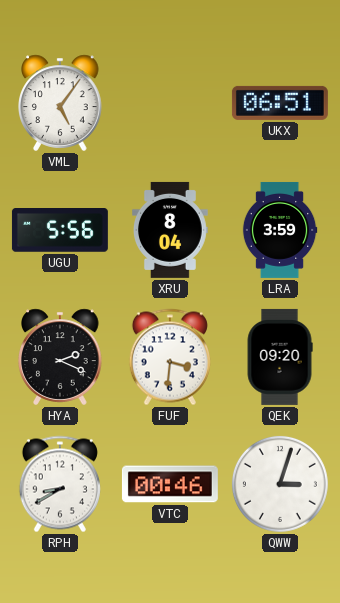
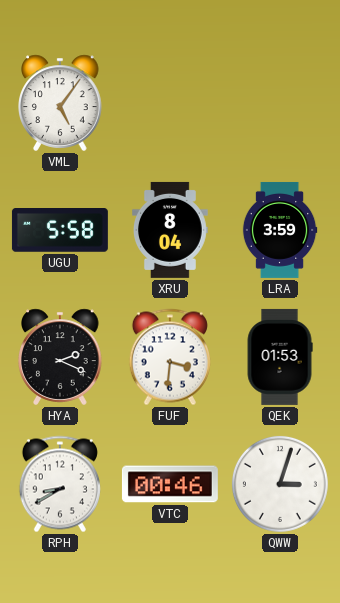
UKX: 06:51 -> none (280, 103)
UGU: 5:56 -> 5:58 (60, 230)
QEK: 09:20 -> 01:53 (280, 357)
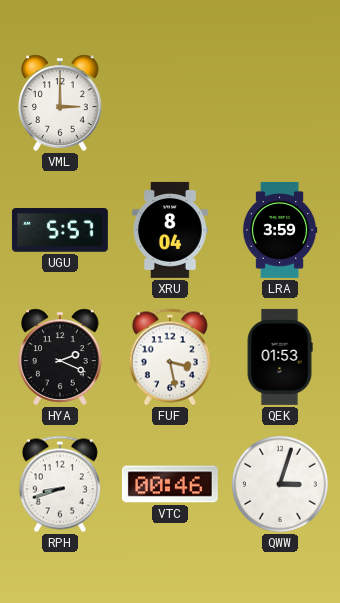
VML: 5:06 -> 3:00 (61, 103)
UGU: 5:58 -> 5:57 (60, 230)
FUF: 3:31 -> 3:28 (170, 357)
RPH: 8:40 -> 8:42 (60, 484)
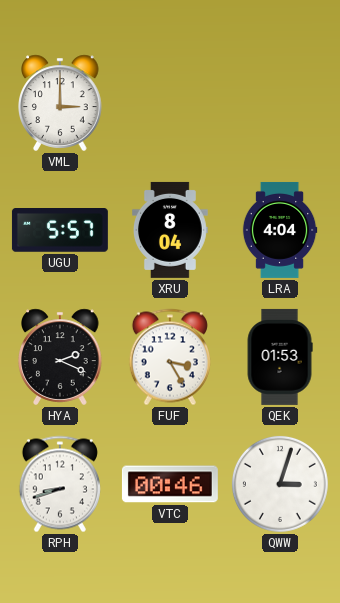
LRA: 3:59 -> 4:04 (280, 230)
FUF: 3:28 -> 3:25 (170, 357)
